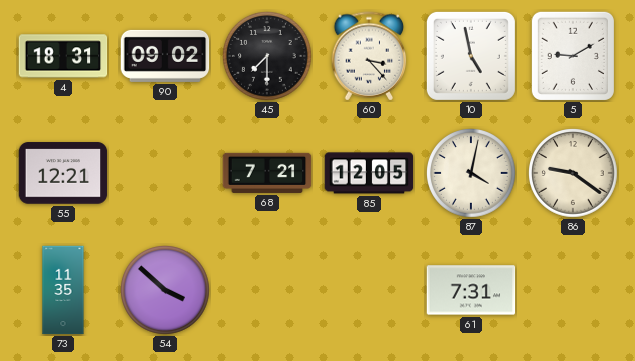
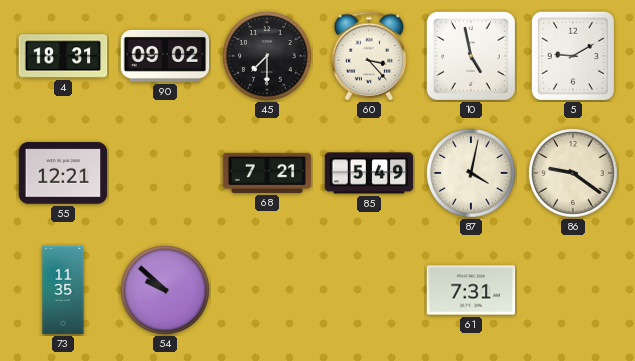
85: 12:05 -> 5:49 (369, 173)
54: 3:52 -> 9:52 (166, 291)
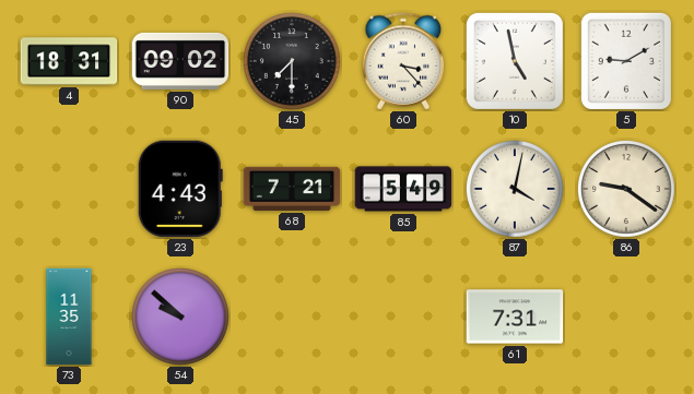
55: 12:21 -> none (63, 173)
23: none -> 4:43 (180, 189)
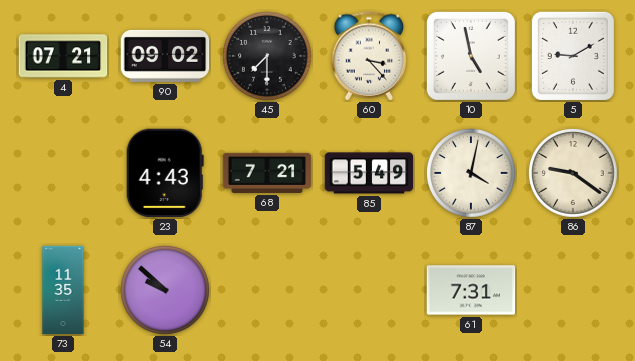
4: 18:31 -> 07:21 (63, 56)
